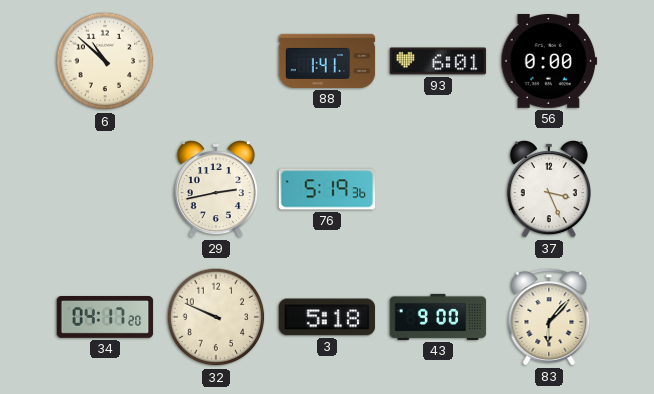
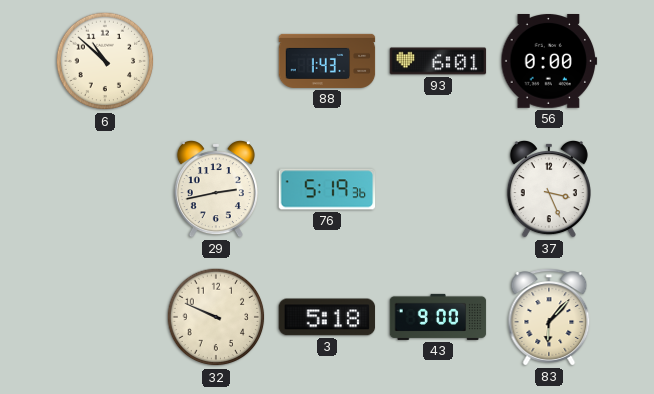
88: 1:41 -> 1:43 (327, 61)
34: 04:17 -> none (105, 318)
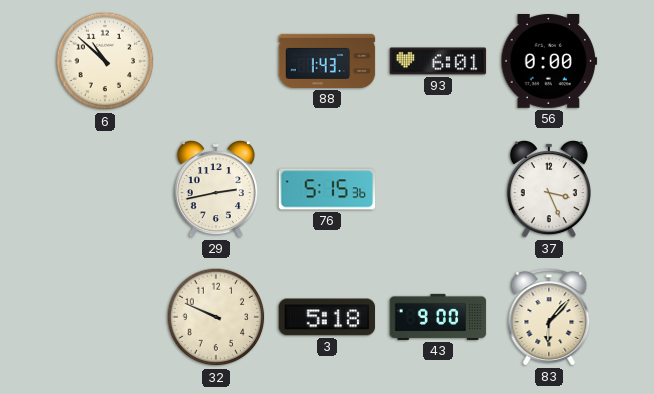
76: 5:19 -> 5:15 (327, 189)
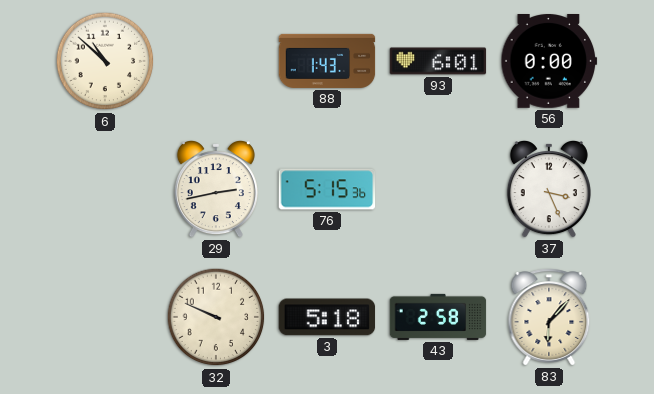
43: 9:00 -> 2:58 (438, 317)
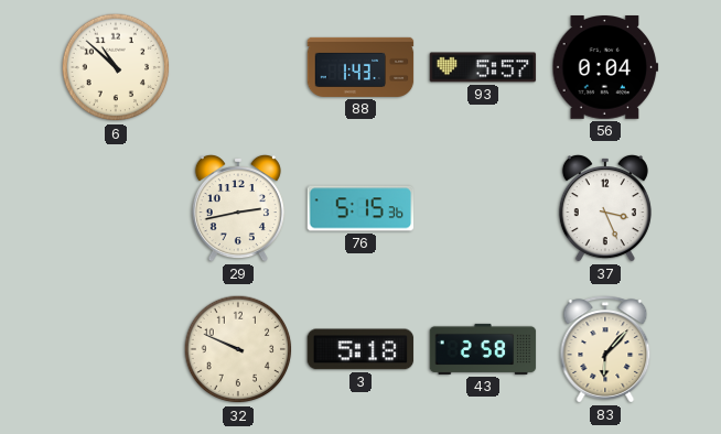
93: 6:01 -> 5:57 (483, 67)
56: 0:00 -> 0:04 (605, 68)
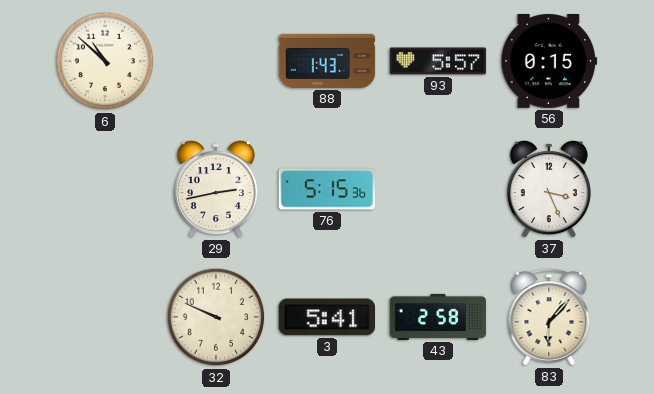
56: 0:04 -> 0:15 (549, 62)
3: 5:18 -> 5:41 (327, 317)
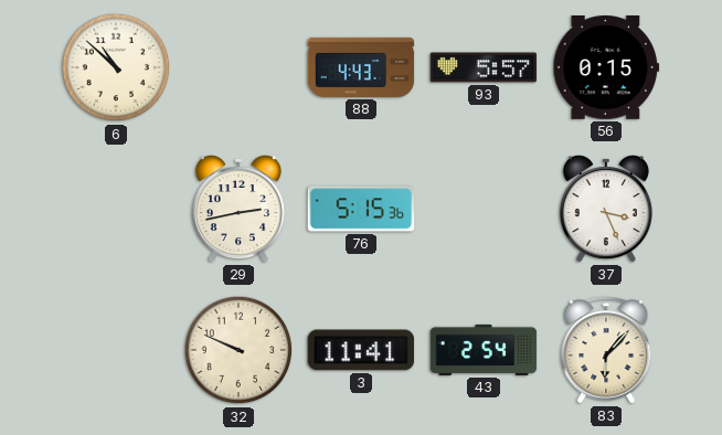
88: 1:43 -> 4:43 (361, 67)
3: 5:41 -> 11:41 (361, 350)
43: 2:58 -> 2:54 (484, 350)
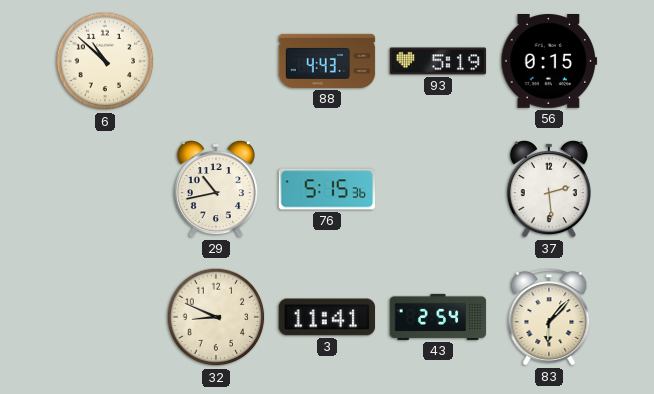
93: 5:57 -> 5:19 (438, 61)
29: 2:43 -> 10:43 (216, 190)
37: 3:26 -> 2:29 (549, 190)
32: 9:49 -> 8:49 (216, 317)
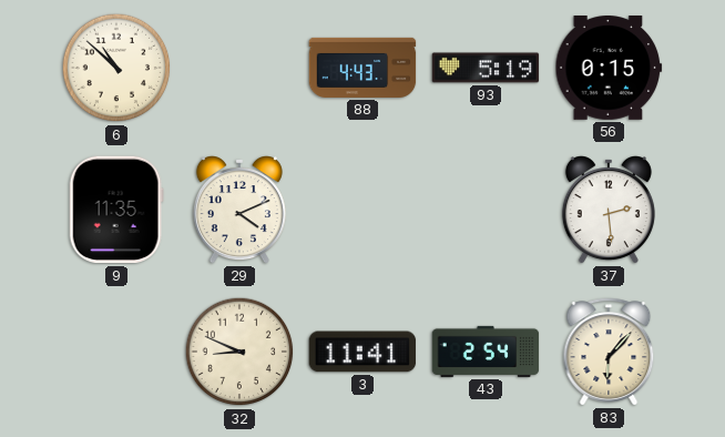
9: none -> 11:35 (116, 210)
29: 10:43 -> 4:11 (239, 211)
76: 5:15 -> none (327, 189)
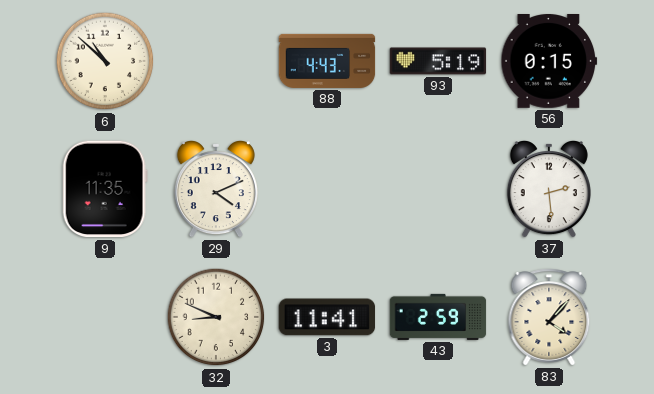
43: 2:54 -> 2:59 (438, 317)
83: 6:07 -> 4:07 (549, 317)
